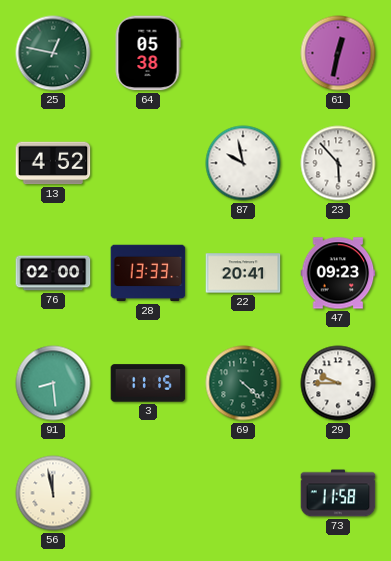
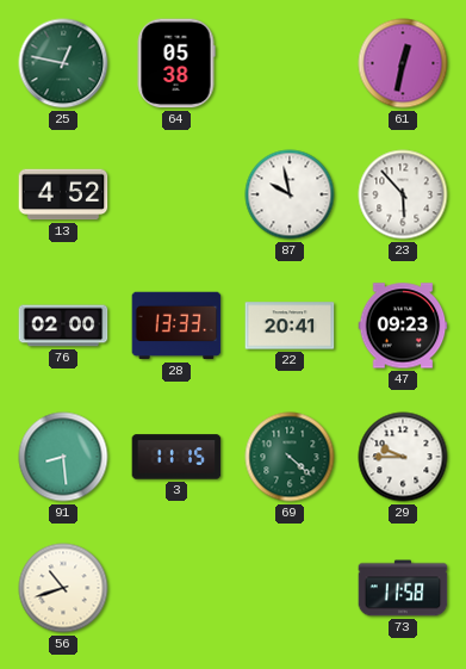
56: 11:58 -> 10:42 (63, 588)
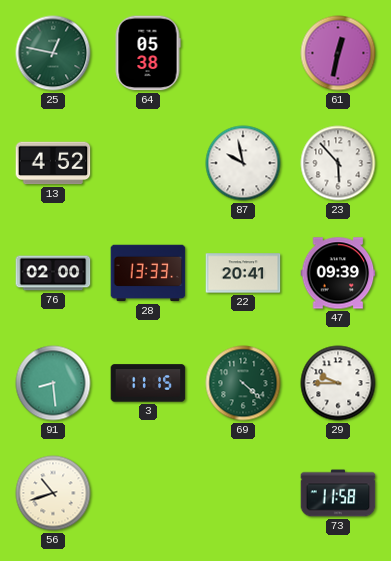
47: 09:23 -> 09:39 (338, 273)
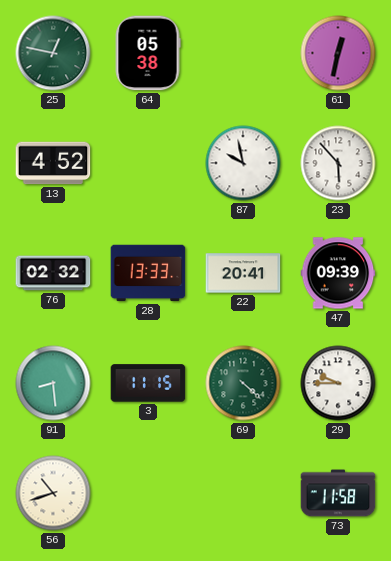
76: 02:00 -> 02:32 (53, 273)
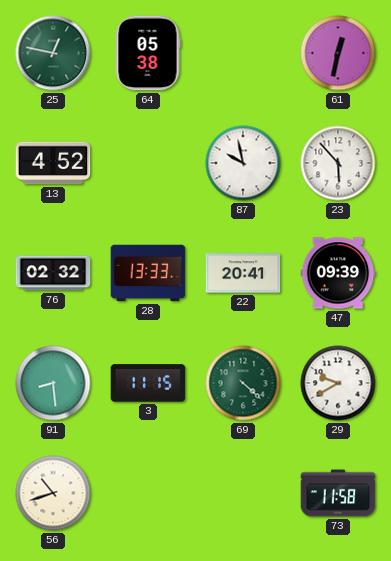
29: 9:45 -> 9:40 (338, 383)
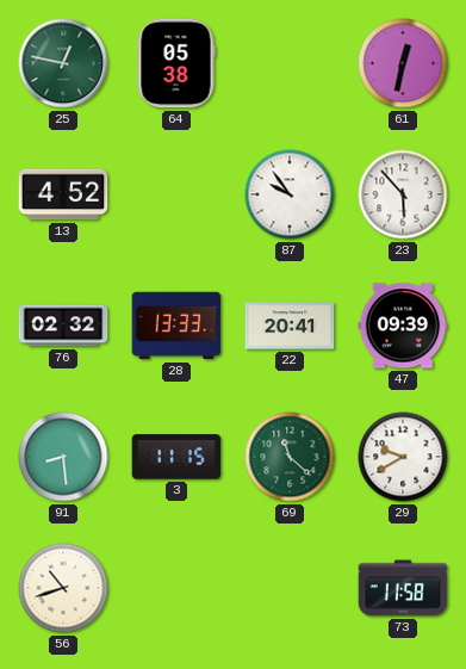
87: 9:58 -> 9:54 (290, 194)
69: 4:22 -> 11:22 (290, 457)
